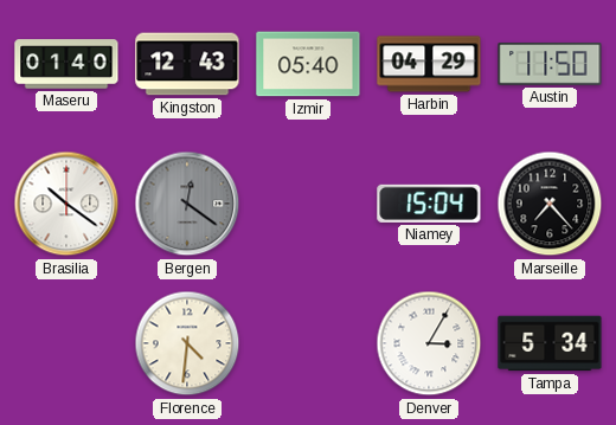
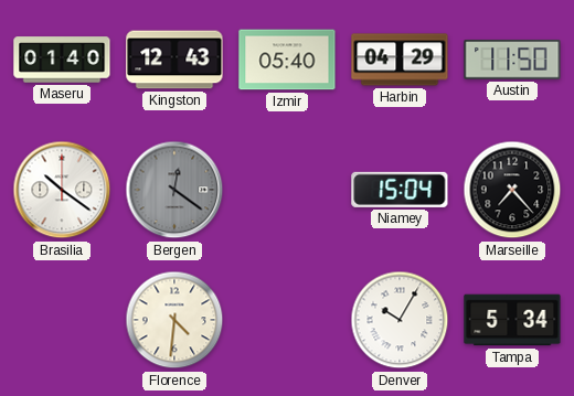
Denver: 3:05 -> 10:05 (400, 320)
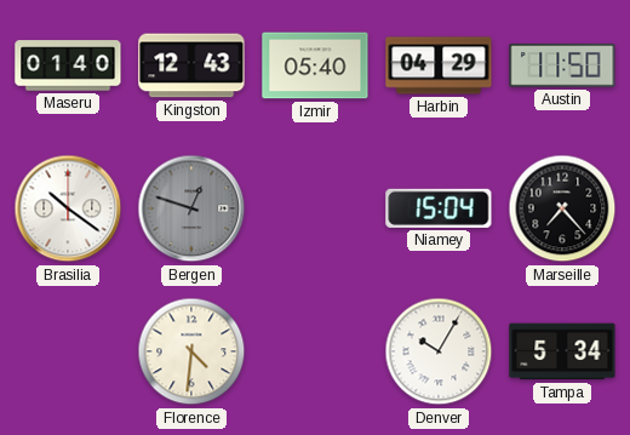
Bergen: 12:21 -> 12:48 (191, 208)
